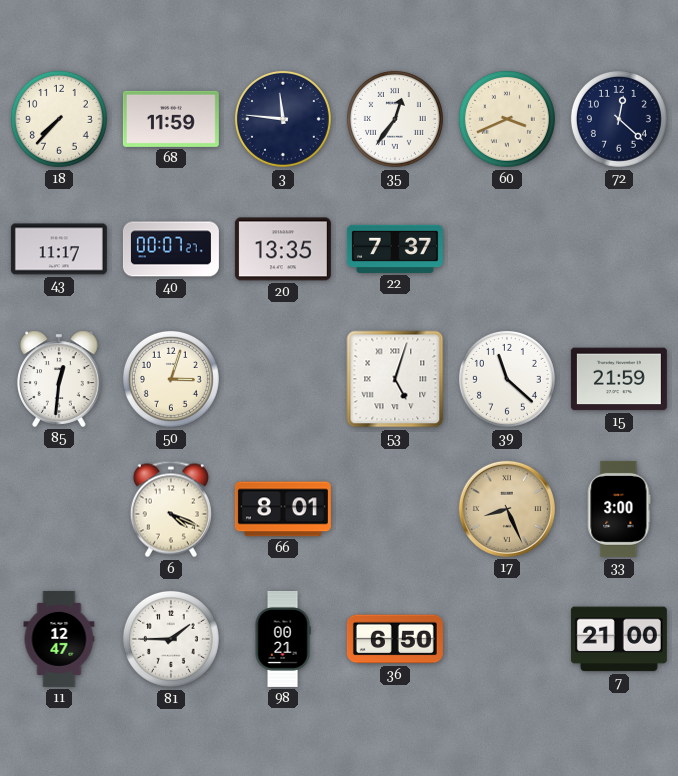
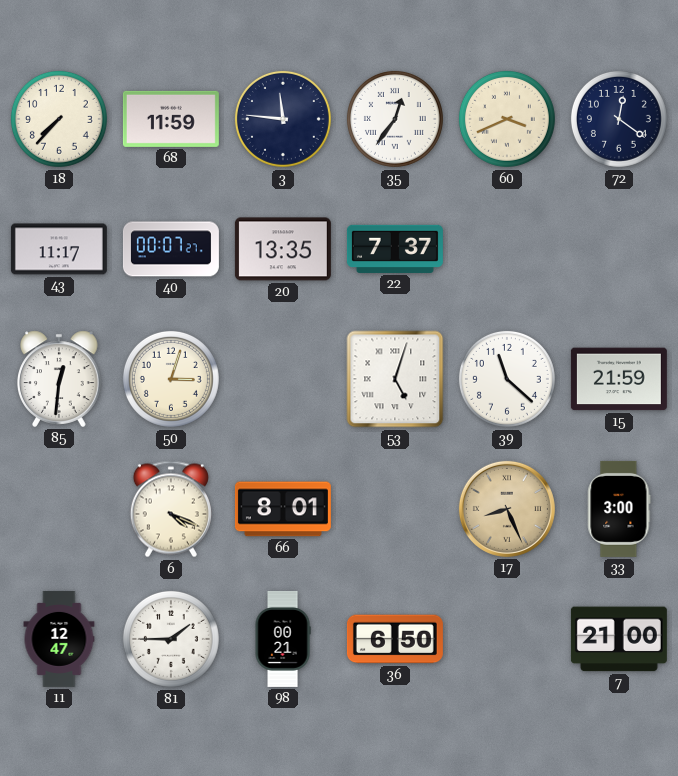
72: 12:22 -> 12:21 (619, 119)
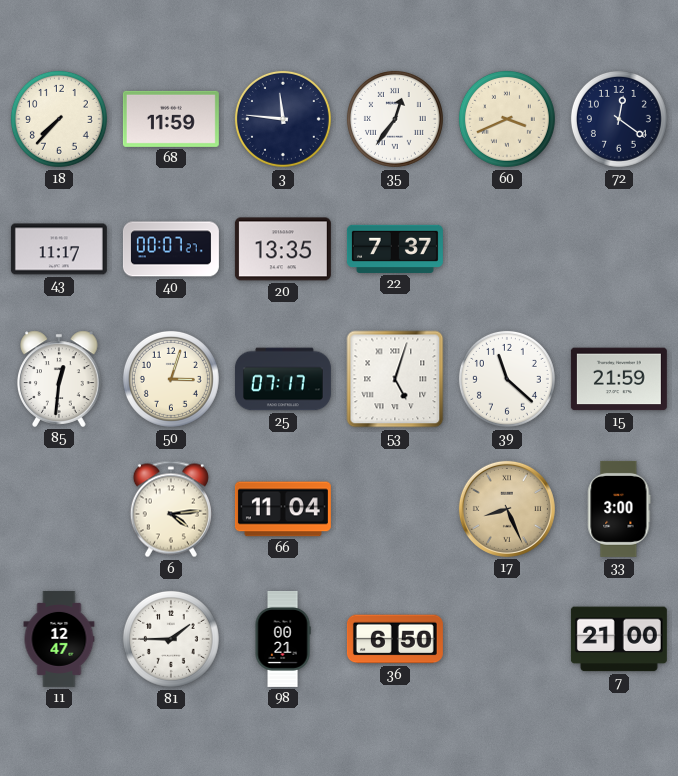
25: none -> 07:17 (283, 379)
6: 4:19 -> 4:14 (171, 509)
66: 8:01 -> 11:04 (283, 509)
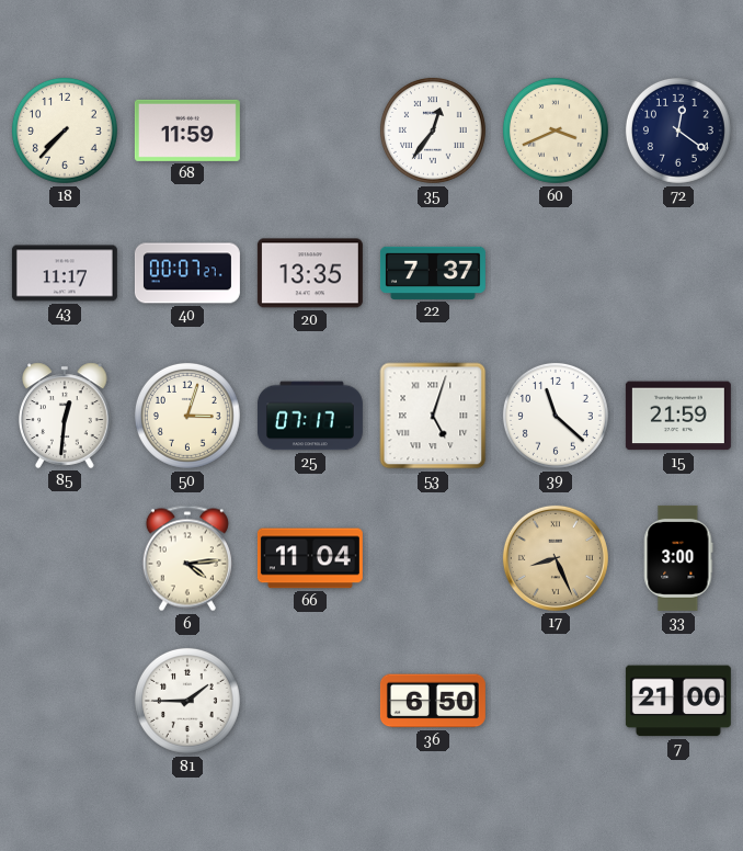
3: 11:46 -> none (283, 119)
11: 12:47 -> none (59, 639)
98: 00:21 -> none (283, 639)
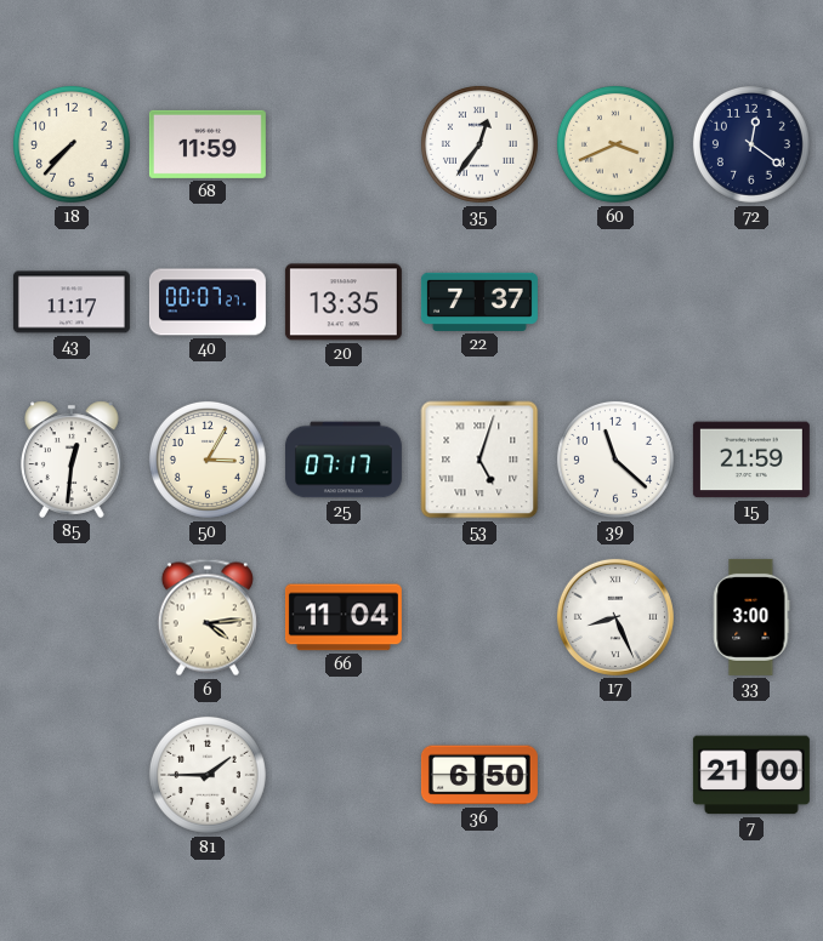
50: 3:03 -> 3:05 (208, 460)
17 dial: champagne -> white (615, 617)
